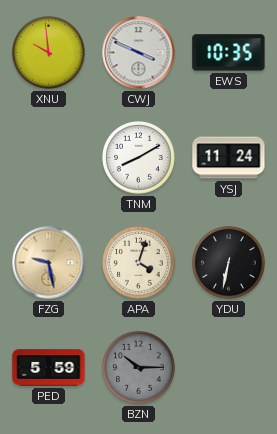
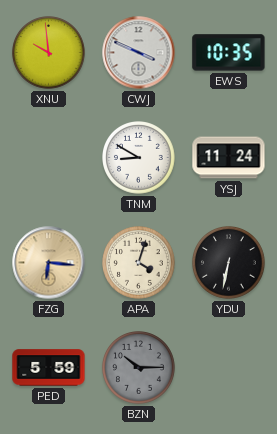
TNM: 8:10 -> 8:50 (139, 158)
FZG: 9:28 -> 6:16 (49, 263)
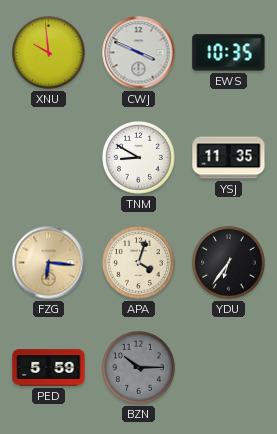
YSJ: 11:24 -> 11:35 (229, 158)
YDU: 6:32 -> 6:36 (229, 263)
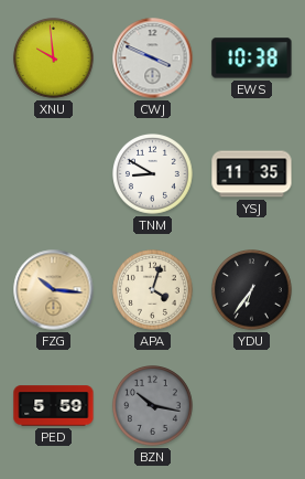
EWS: 10:35 -> 10:38 (252, 58)
FZG: 6:16 -> 10:16 (54, 290)
BZN: 10:15 -> 10:17 (153, 406)
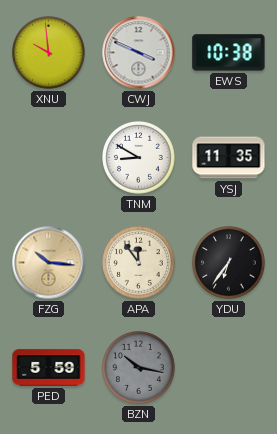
APA: 4:03 -> 11:54 (139, 263)
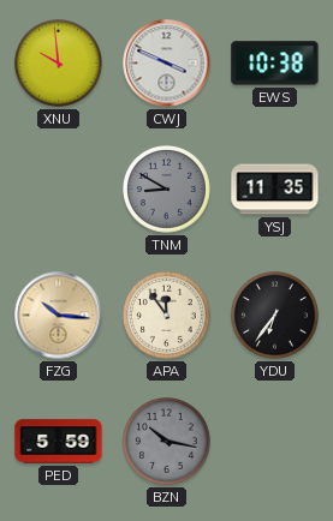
TNM dial: white -> grey (167, 190)
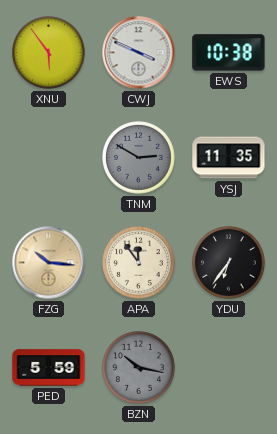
XNU: 9:59 -> 5:54 (49, 53)
TNM: 8:50 -> 2:50 (139, 158)
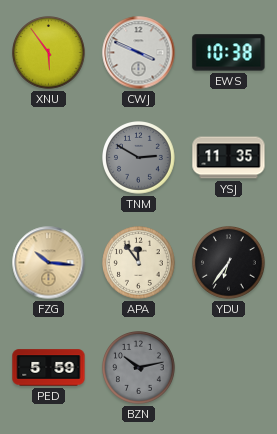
BZN: 10:17 -> 10:13 (139, 368)
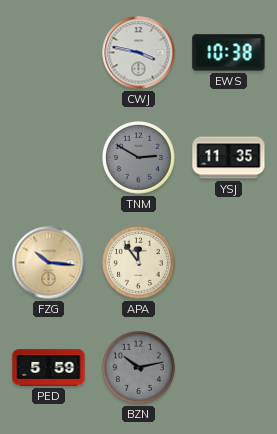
XNU: 5:54 -> none (49, 53)
CWJ: 3:49 -> 3:47 (139, 53)
YDU: 6:36 -> none (229, 263)
